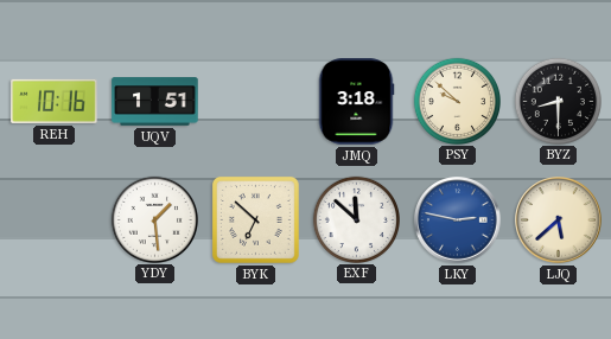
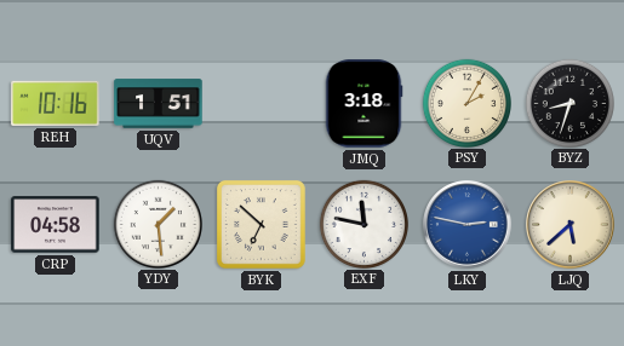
PSY: 9:52 -> 2:05 (466, 103)
BYZ: 8:30 -> 8:33 (569, 103)
CRP: none -> 04:58 (56, 225)
EXF: 11:52 -> 11:47 (363, 224)
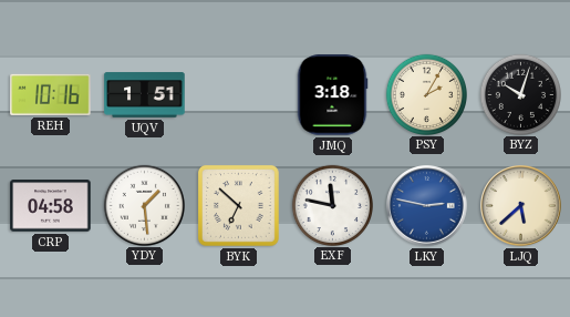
BYZ: 8:33 -> 10:03 (520, 94)
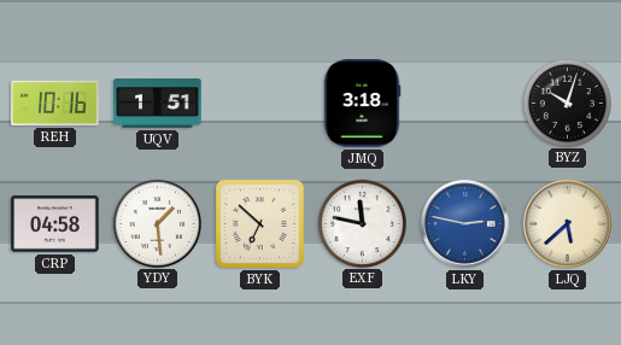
PSY: 2:05 -> none (426, 94)
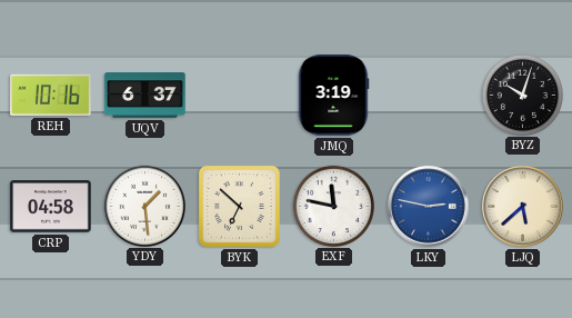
UQV: 1:51 -> 6:37 (145, 96)
JMQ: 3:18 -> 3:19 (333, 96)
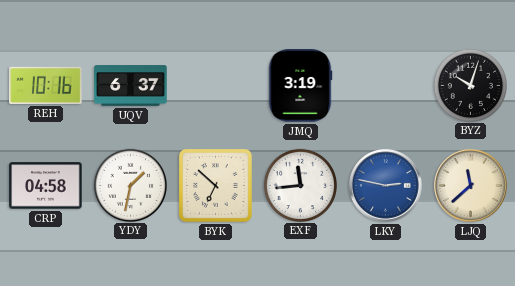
YDY: 1:29 -> 1:32 (130, 185)
EXF: 11:47 -> 11:44 (300, 185)
LJQ: 5:38 -> 11:38 (471, 186)
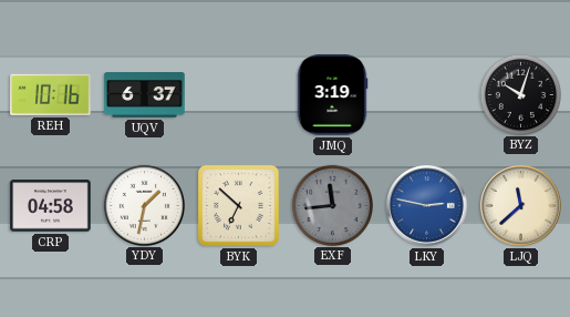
EXF dial: white -> grey (332, 205)
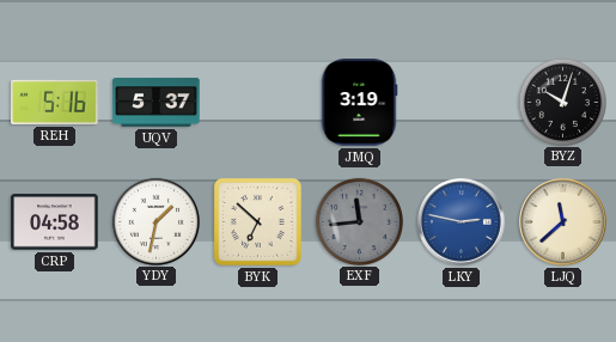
REH: 10:16 -> 5:16 (55, 102)
UQV: 6:37 -> 5:37 (157, 103)
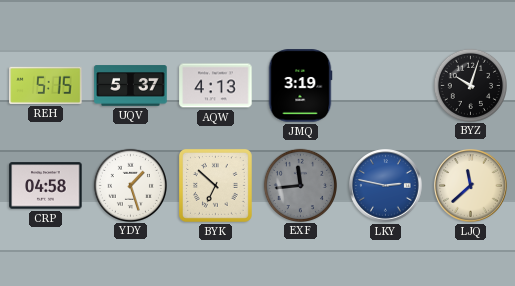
REH: 5:16 -> 5:15 (46, 85)
AQW: none -> 4:13 (216, 86)
YDY: 1:32 -> 1:27 (130, 185)
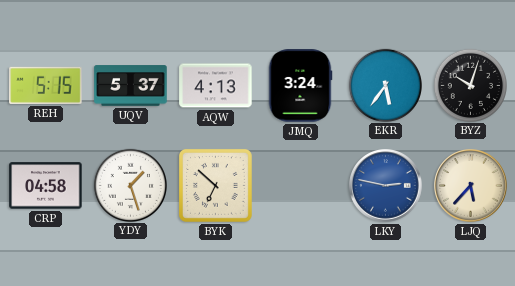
JMQ: 3:19 -> 3:24 (300, 86)
EKR: none -> 5:36 (385, 85)
EXF: 11:44 -> none (300, 185)
LJQ: 11:38 -> 5:37 (471, 186)
